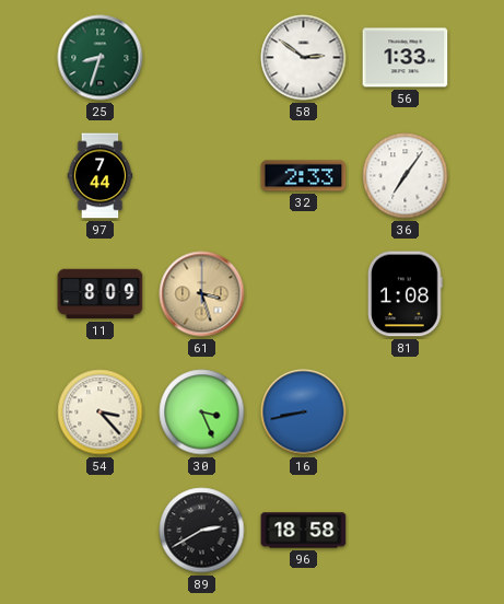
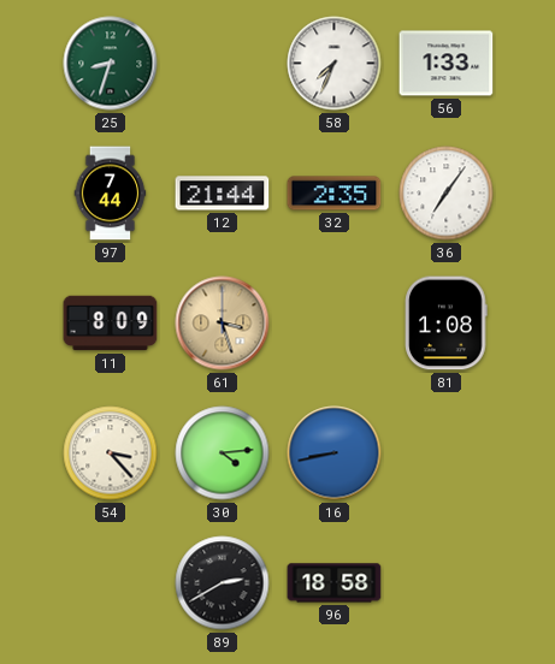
58: 2:51 -> 7:34 (335, 64)
12: none -> 21:44 (223, 194)
32: 2:33 -> 2:35 (335, 194)
30: 3:26 -> 4:14 (223, 453)
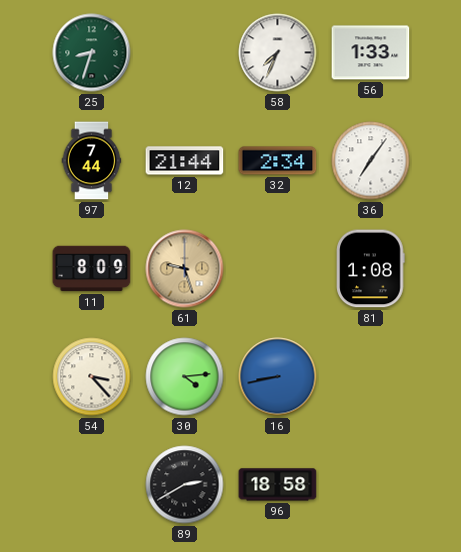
32: 2:35 -> 2:34 (278, 161)
61: 3:27 -> 9:27 (185, 269)
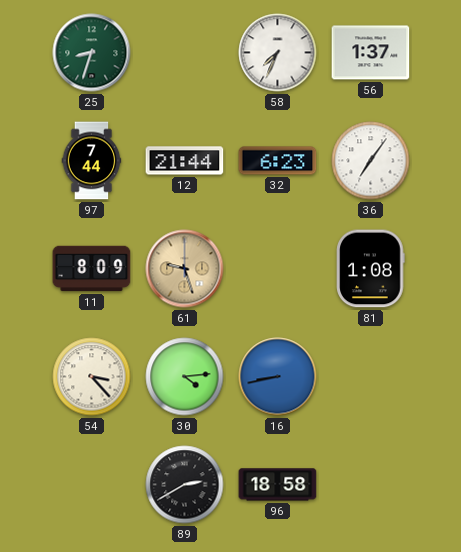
56: 1:33 -> 1:37 (371, 53)
32: 2:34 -> 6:23 (278, 161)
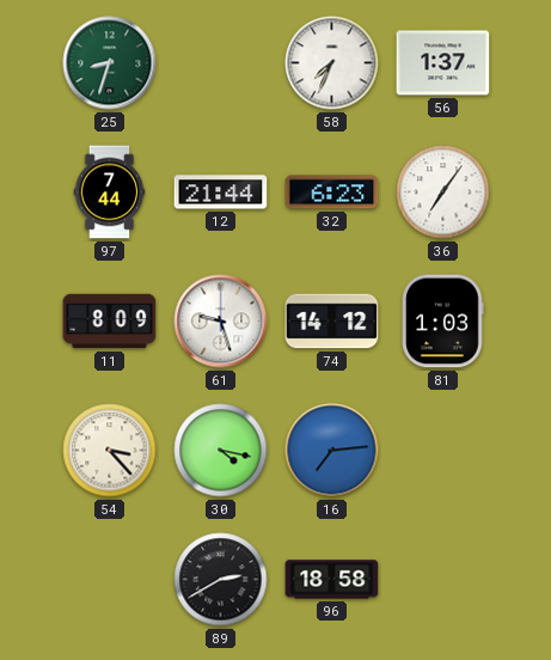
61 dial: champagne -> white (221, 322)
74: none -> 14:12 (332, 322)
81: 1:08 -> 1:03 (443, 322)
30: 4:14 -> 4:17 (221, 451)
16: 8:43 -> 7:14 (332, 451)
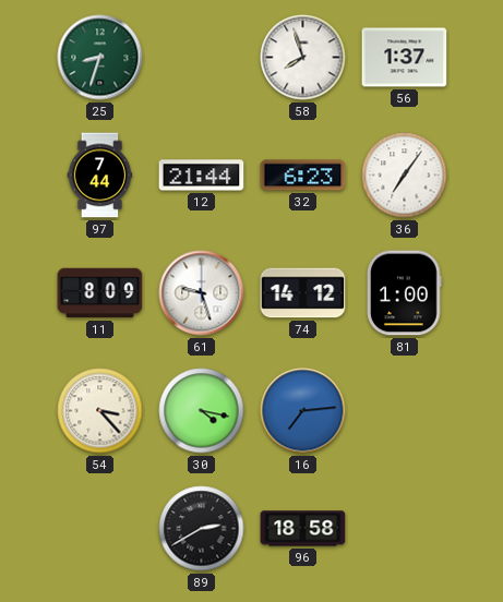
58: 7:34 -> 7:57 (303, 58)
81: 1:03 -> 1:00 (405, 293)
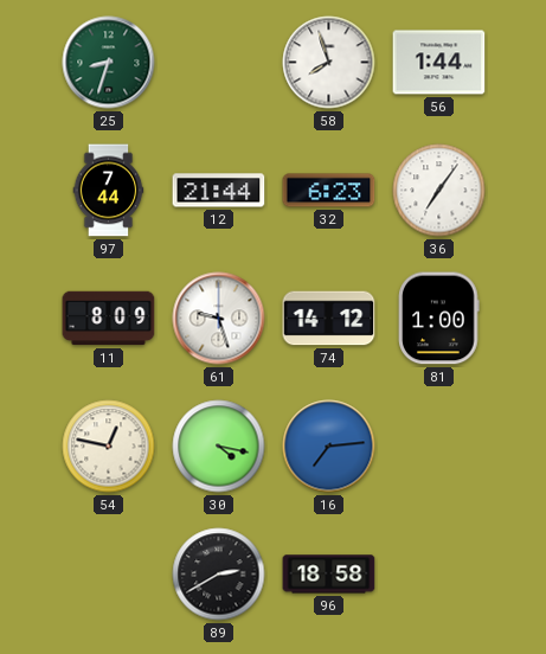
56: 1:37 -> 1:44 (439, 63)
54: 3:23 -> 12:47 (109, 447)
